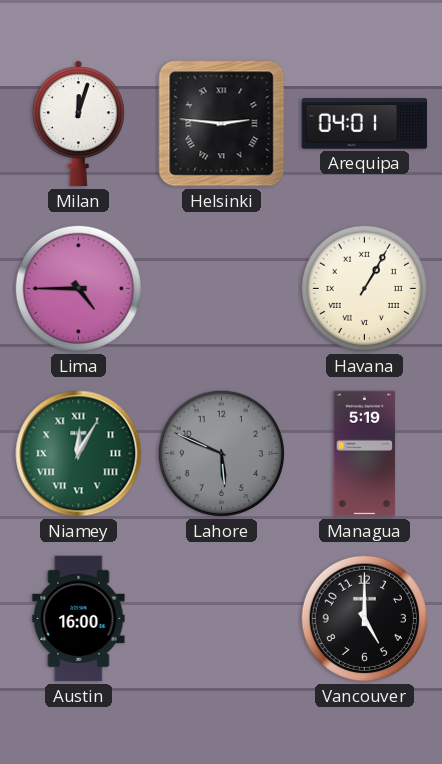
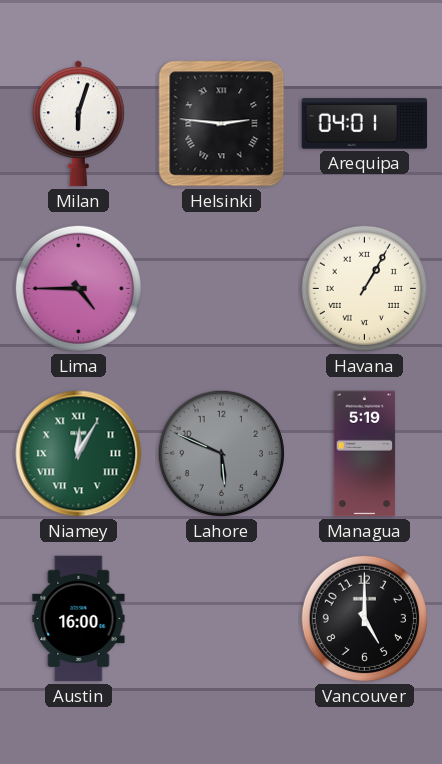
Milan: 12:03 -> 6:03 (78, 124)
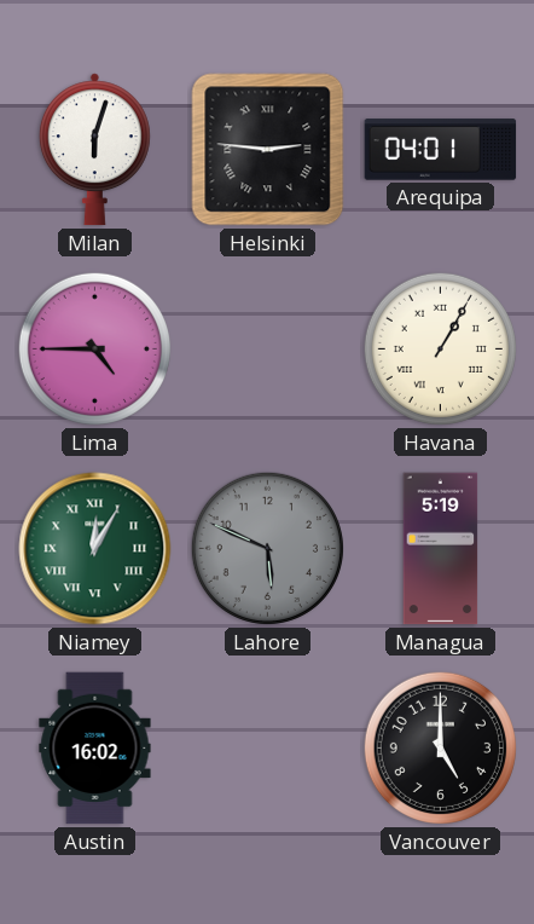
Austin: 16:00 -> 16:02 (95, 749)
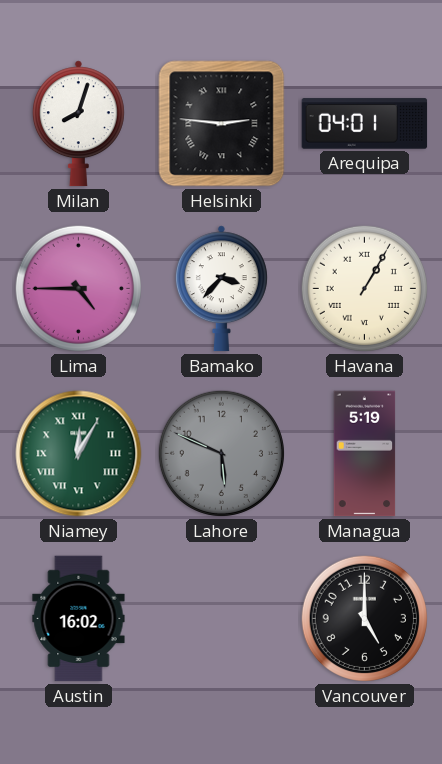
Milan: 6:03 -> 8:03 (78, 124)
Bamako: none -> 3:37 (221, 289)
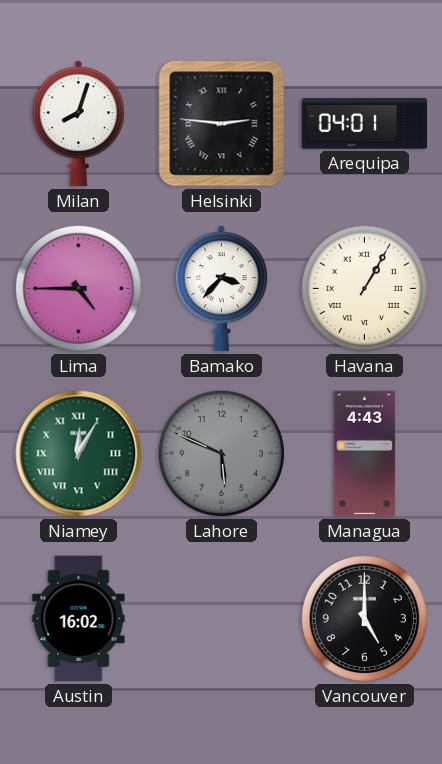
Managua: 5:19 -> 4:43 (365, 454)
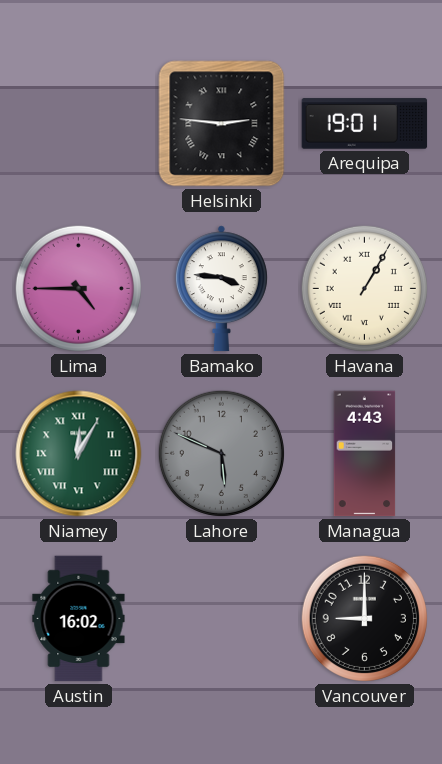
Milan: 8:03 -> none (78, 124)
Arequipa: 04:01 -> 19:01 (365, 124)
Bamako: 3:37 -> 3:46 (221, 289)
Vancouver: 5:00 -> 9:00 (364, 618)
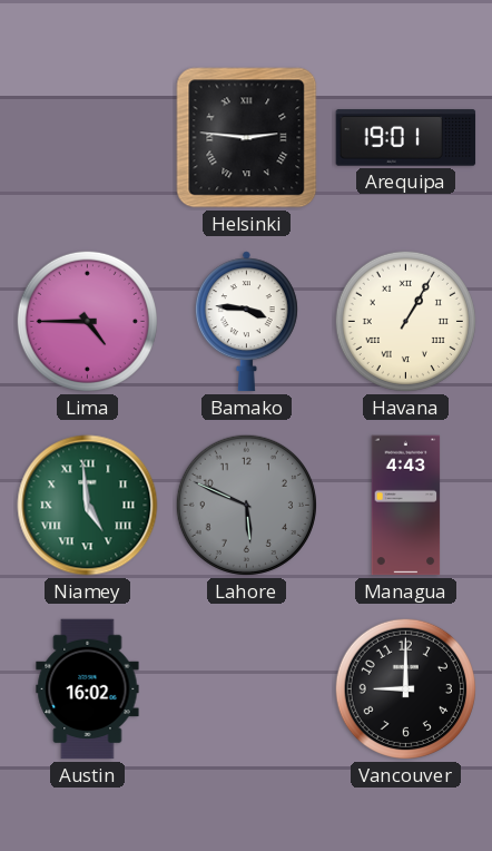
Niamey: 12:05 -> 4:59 (88, 506)
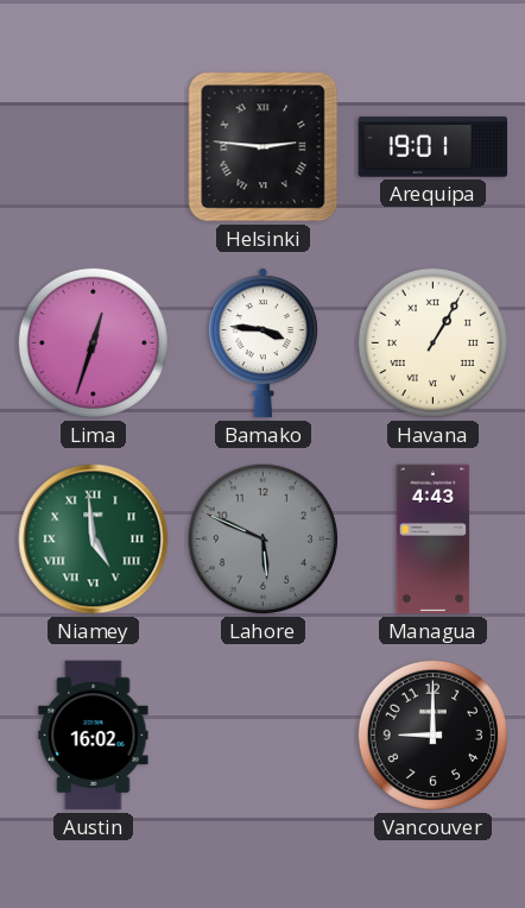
Lima: 4:45 -> 12:33 (93, 342)
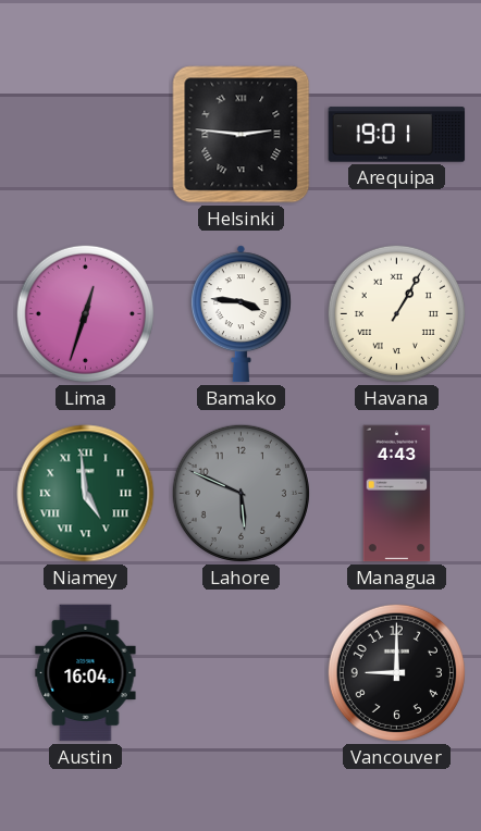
Austin: 16:02 -> 16:04 (86, 673)
